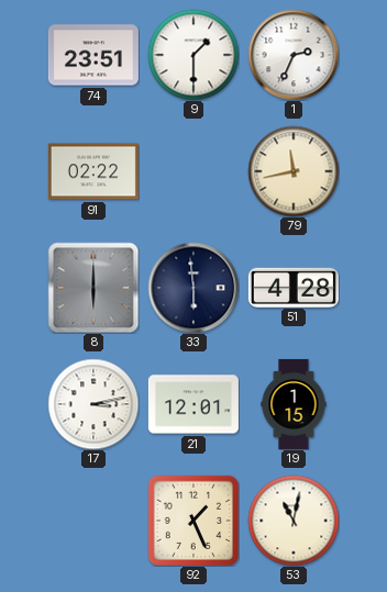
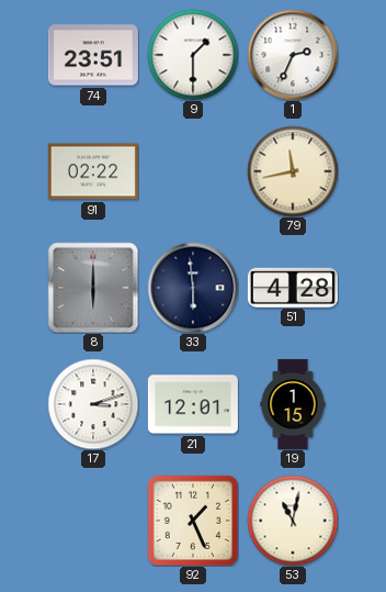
17: 3:13 -> 3:12 (93, 404)
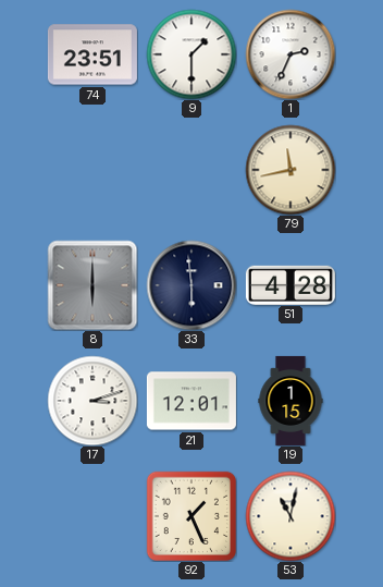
91: 02:22 -> none (93, 171)
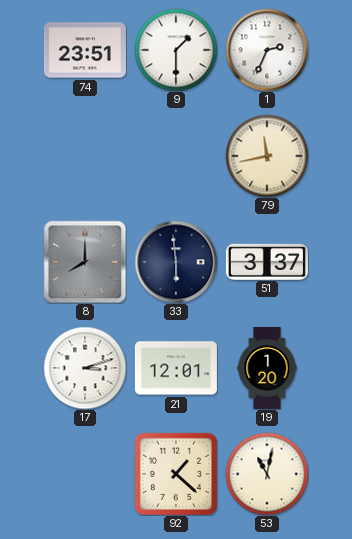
8: 6:00 -> 8:00 (85, 262)
51: 4:28 -> 3:37 (267, 261)
19: 1:15 -> 1:20 (267, 368)
92: 1:26 -> 1:22 (176, 474)
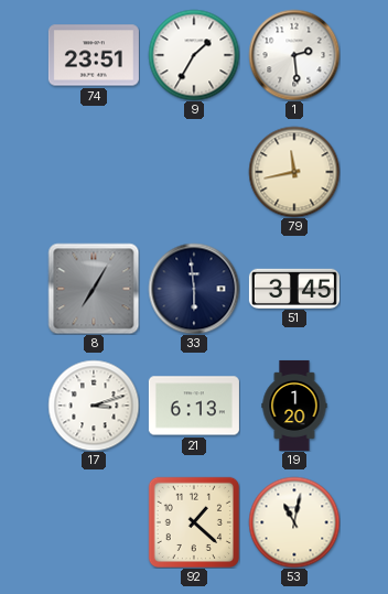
9: 1:30 -> 1:35 (194, 55)
1: 2:34 -> 2:29 (294, 55)
8: 8:00 -> 7:05 (94, 289)
51: 3:37 -> 3:45 (294, 288)
21: 12:01 -> 6:13 (194, 406)
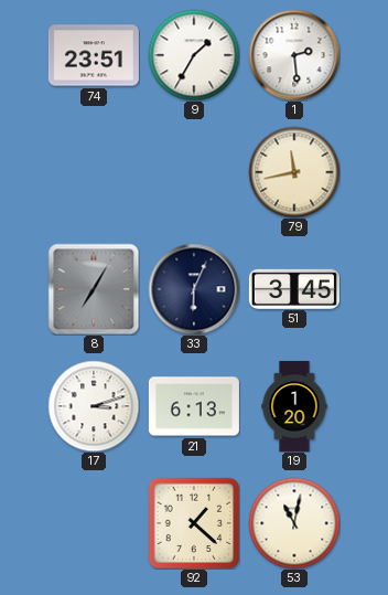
33: 5:59 -> 6:04 (194, 289)
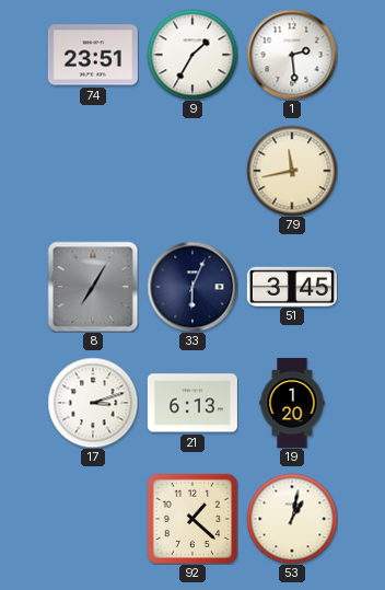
53: 11:02 -> 1:02 (292, 519)
